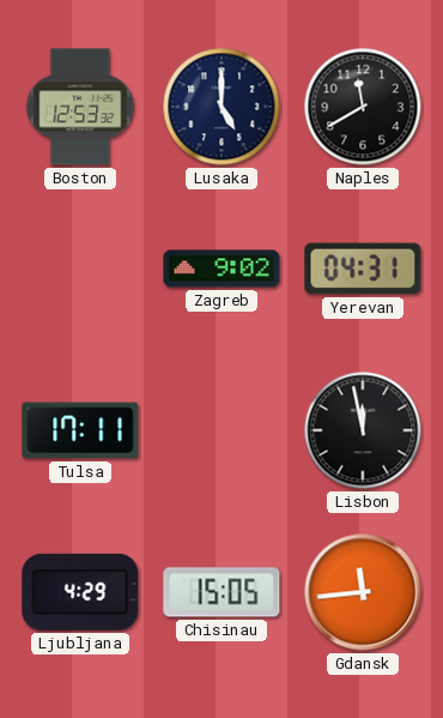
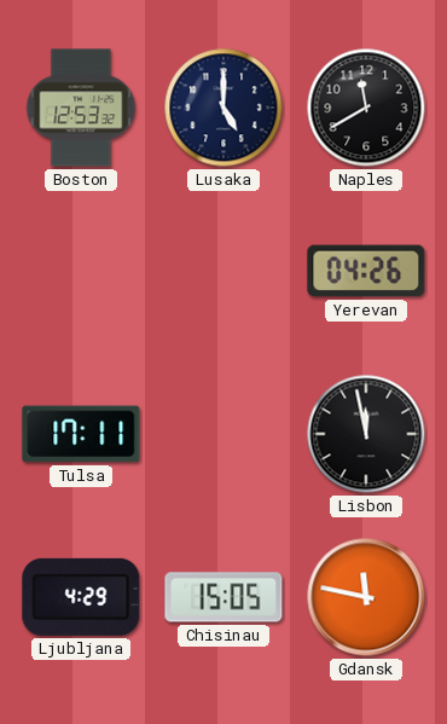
Zagreb: 9:02 -> none (221, 269)
Yerevan: 04:31 -> 04:26 (366, 271)
Gdansk: 11:44 -> 11:47 (366, 597)
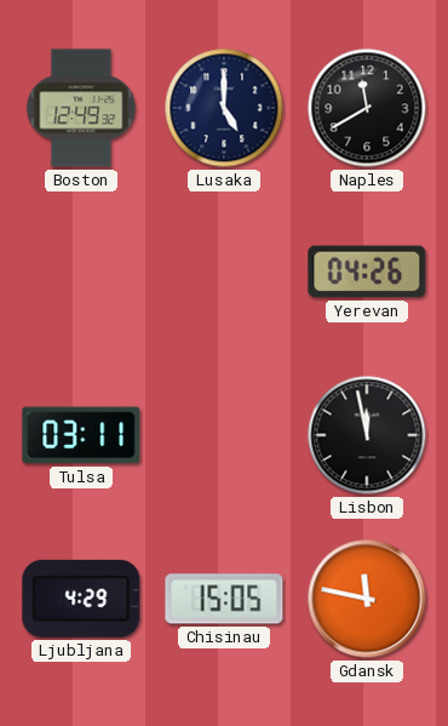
Boston: 12:53 -> 12:49 (81, 108)
Tulsa: 17:11 -> 03:11 (81, 435)
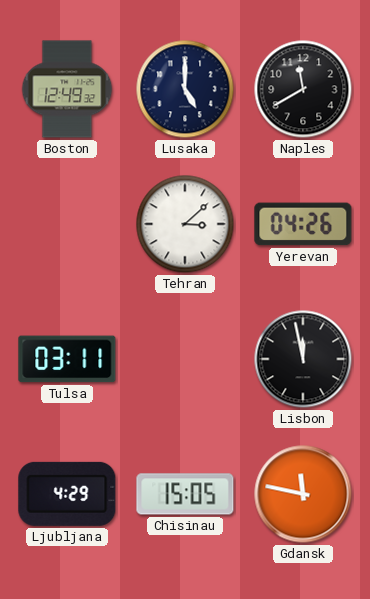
Tehran: none -> 3:08 (185, 224)
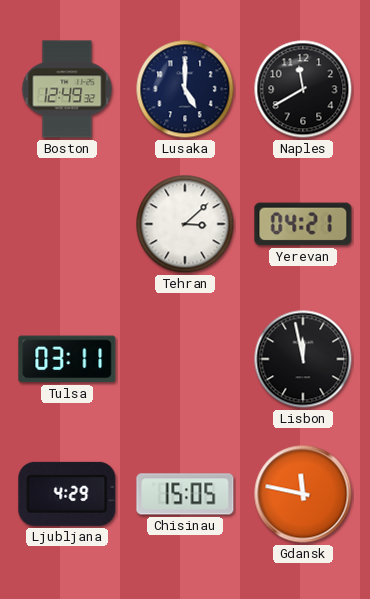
Yerevan: 04:26 -> 04:21 (303, 224)
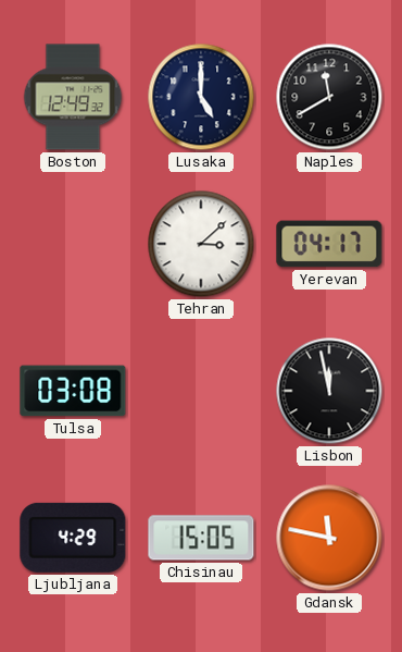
Yerevan: 04:21 -> 04:17 (329, 244)
Tulsa: 03:11 -> 03:08 (73, 391)
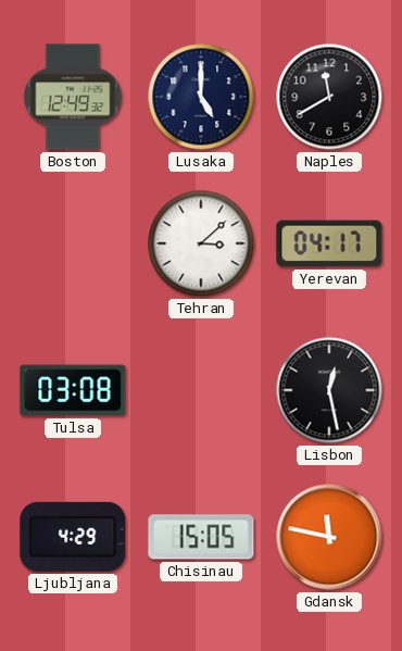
Lisbon: 11:58 -> 12:28 (329, 390)
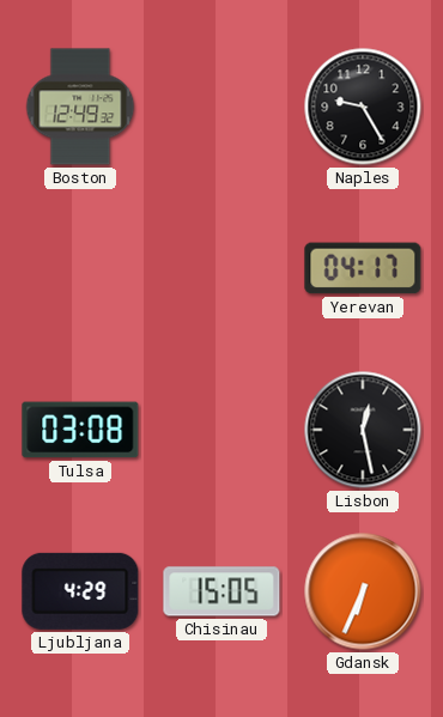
Lusaka: 5:00 -> none (201, 97)
Naples: 11:40 -> 9:25 (363, 107)
Tehran: 3:08 -> none (201, 243)
Gdansk: 11:47 -> 6:34 (363, 591)
